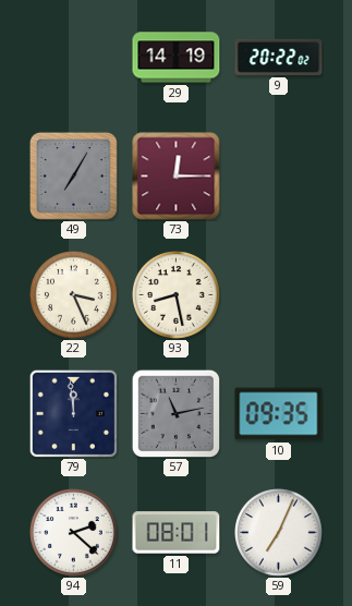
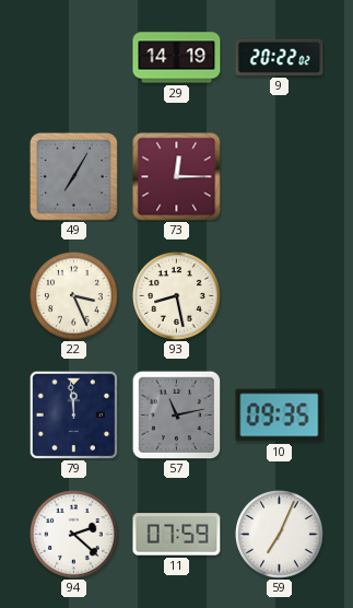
11: 08:01 -> 07:59 (177, 535)
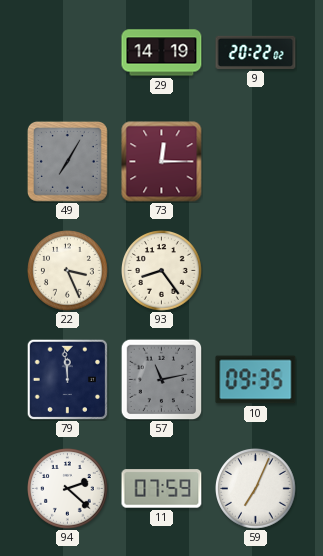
93: 8:28 -> 8:24 (162, 271)
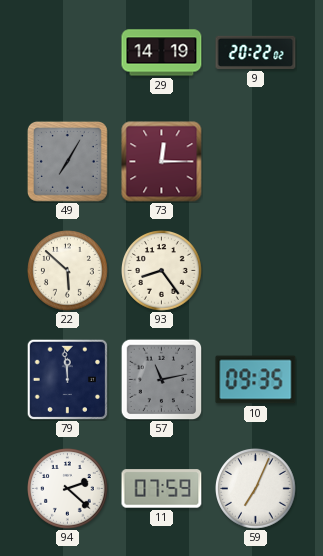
22: 3:26 -> 5:52 (68, 271)
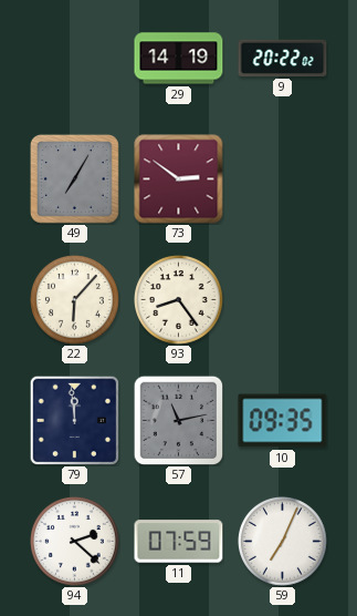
73: 12:15 -> 2:51 (179, 179)
22: 5:52 -> 6:07 (75, 300)
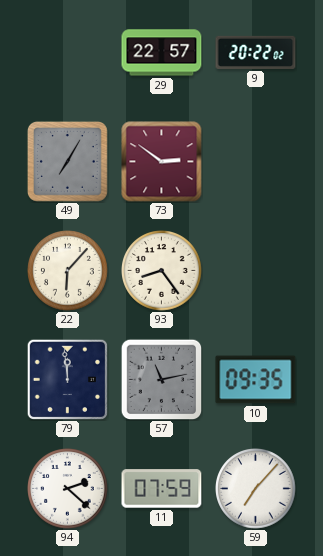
29: 14:19 -> 22:57 (162, 53)
59: 7:04 -> 7:07 (256, 489)
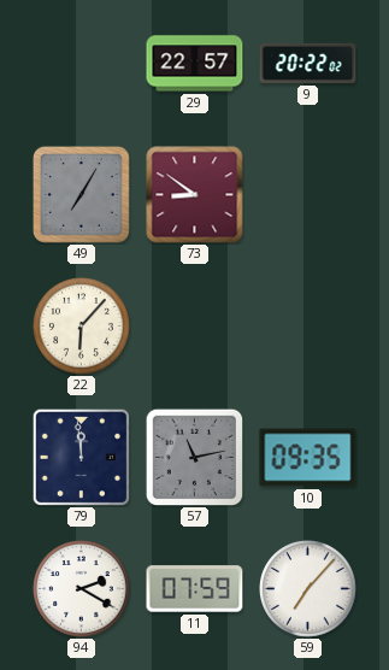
73: 2:51 -> 8:51 (195, 195)
93: 8:24 -> none (162, 271)
94: 2:22 -> 2:20 (82, 589)
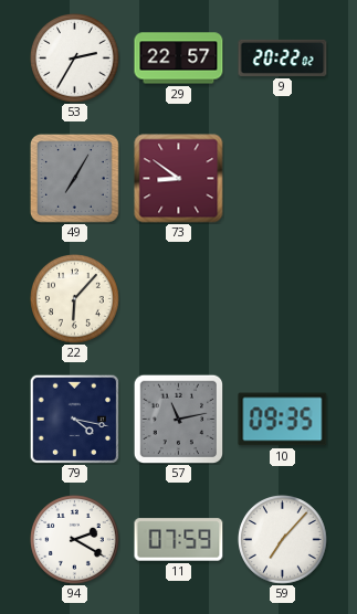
53: none -> 2:35 (75, 59)
79: 11:59 -> 4:17 (74, 419)
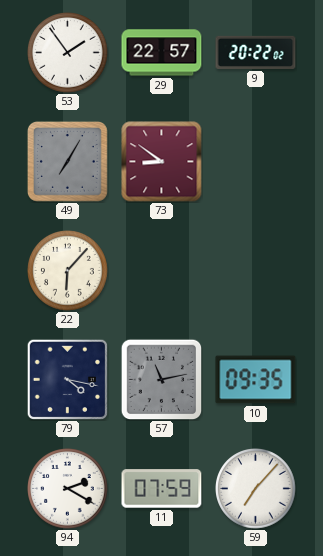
53: 2:35 -> 1:54 (68, 53)
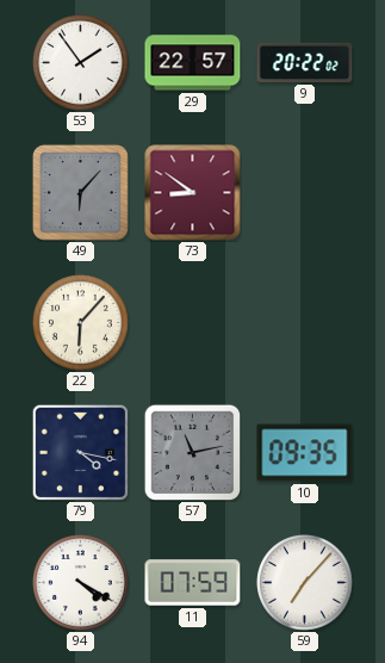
49: 7:05 -> 6:07 (80, 192)
94: 2:20 -> 4:20 (81, 583)
